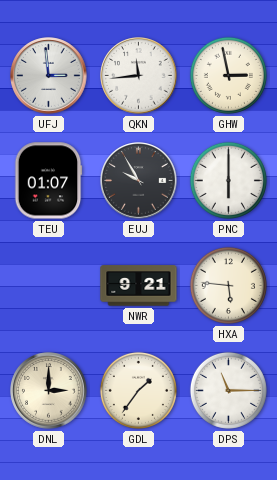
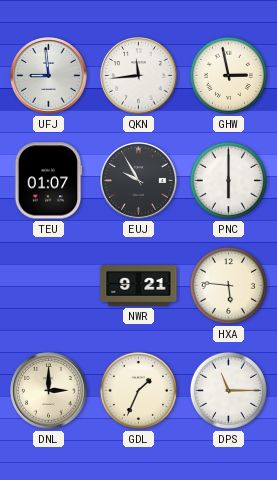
UFJ: 2:59 -> 8:59 (49, 76)
GDL: 1:36 -> 1:34 (138, 390)
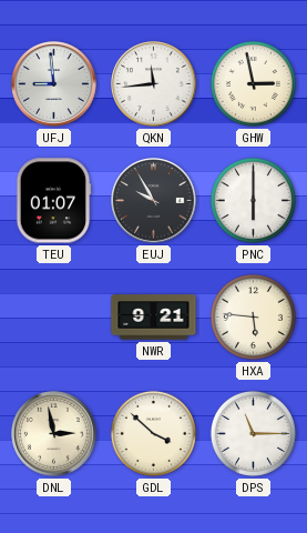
DNL: 3:00 -> 2:58 (54, 434)
GDL: 1:34 -> 3:52 (153, 433)
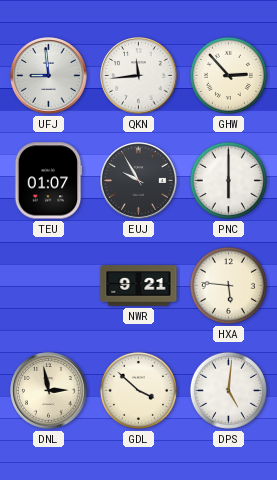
GHW: 2:58 -> 2:53 (228, 75)
DPS: 11:15 -> 5:01 (228, 390)
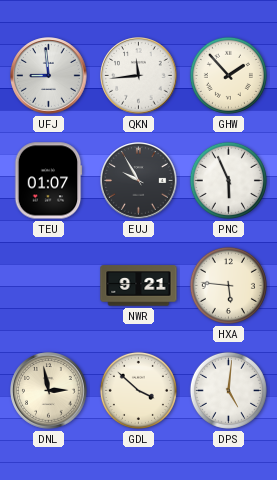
GHW: 2:53 -> 1:53 (228, 75)
PNC: 6:00 -> 5:56 (228, 180)
